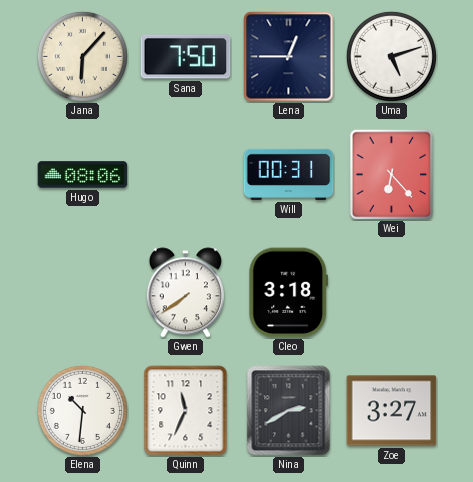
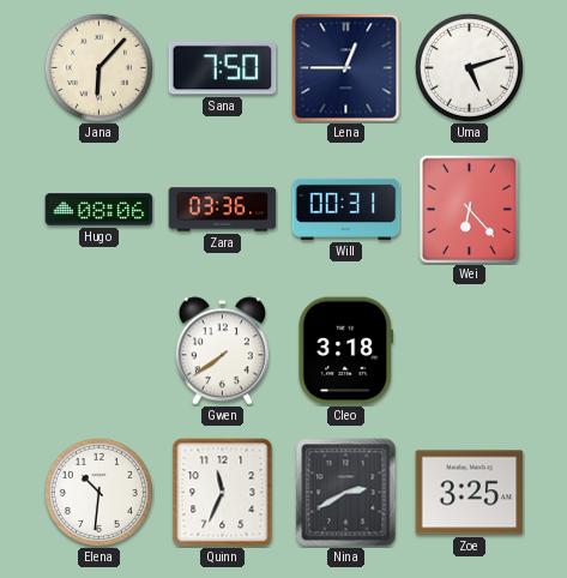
Zara: none -> 03:36 (223, 210)
Zoe: 3:27 -> 3:25 (470, 493)
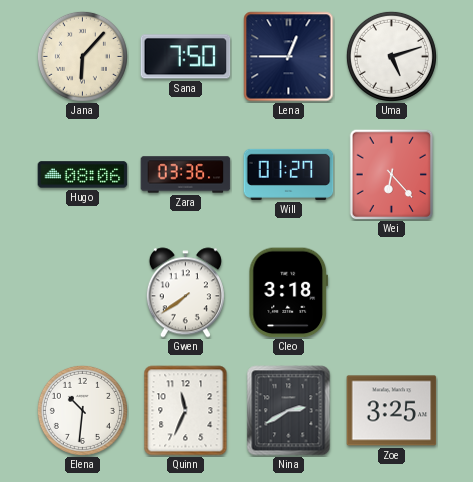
Will: 00:31 -> 01:27 (289, 174)
